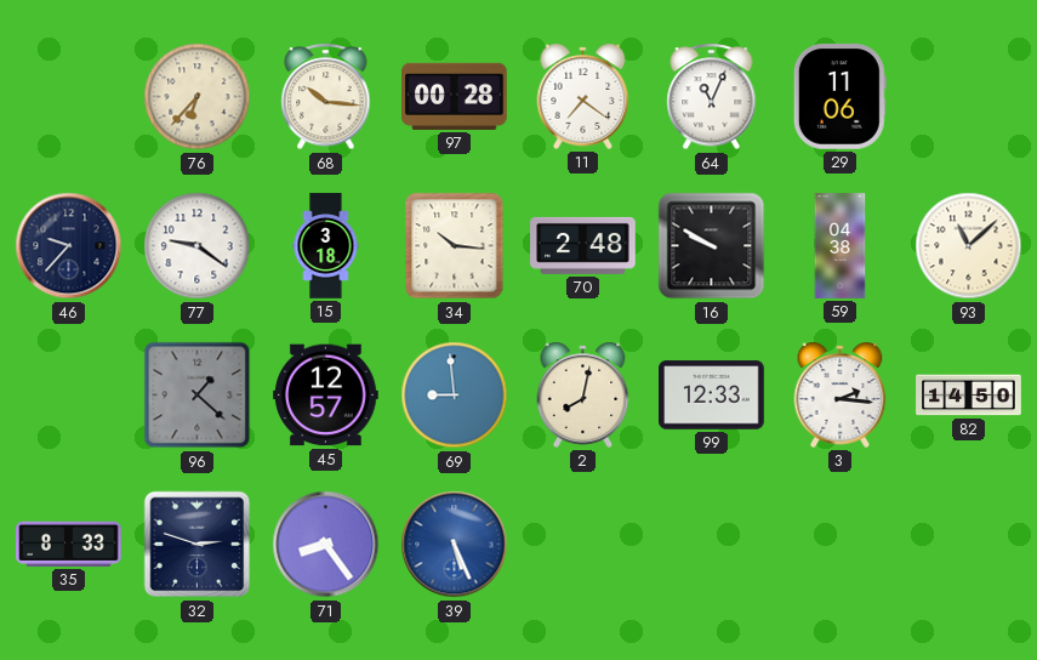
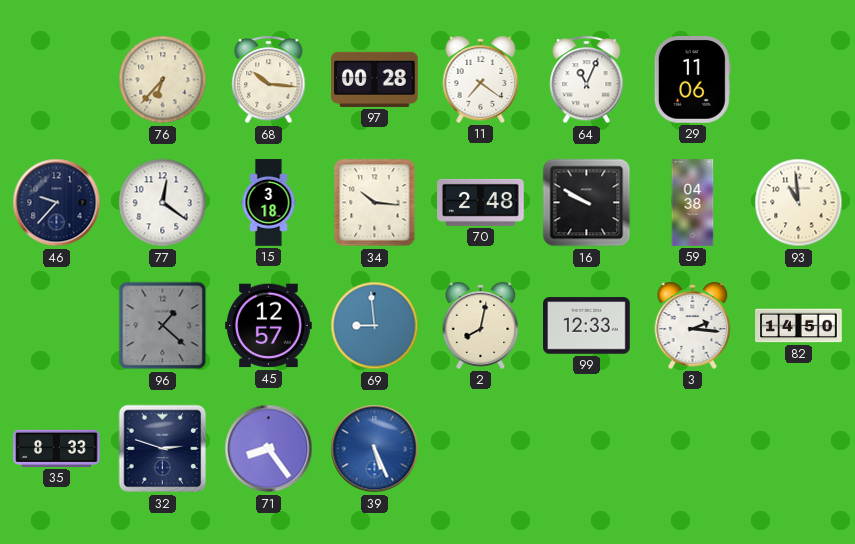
77: 9:21 -> 12:21 (163, 203)
93: 11:08 -> 10:59 (799, 203)
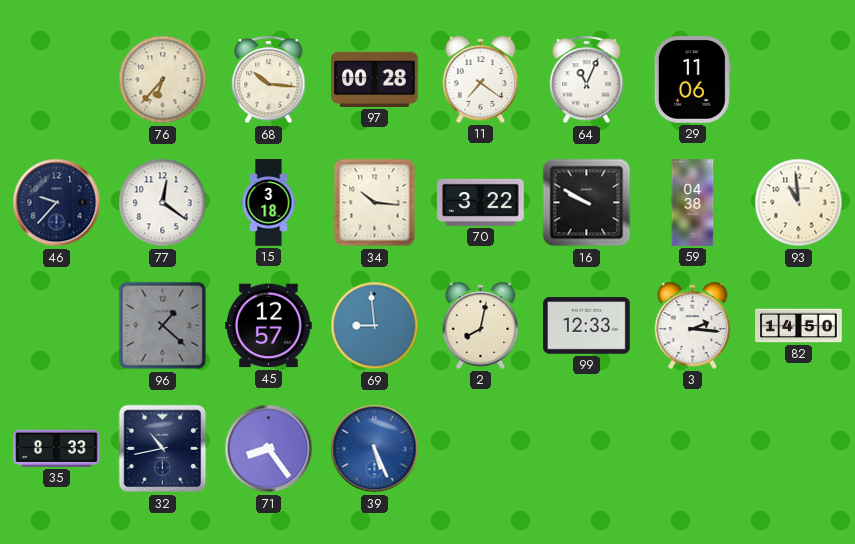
70: 2:48 -> 3:22 (481, 202)
32: 2:48 -> 10:43 (163, 449)
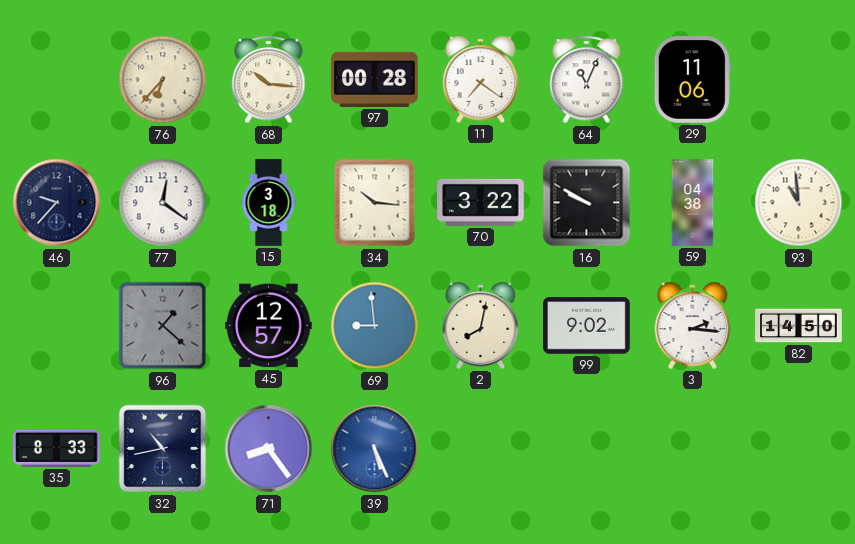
99: 12:33 -> 9:02 (587, 326)
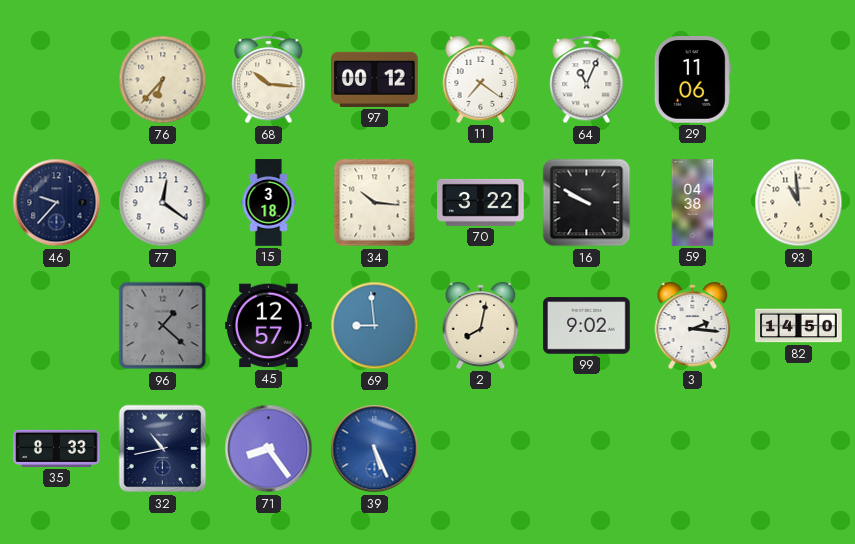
97: 00:28 -> 00:12 (375, 79)
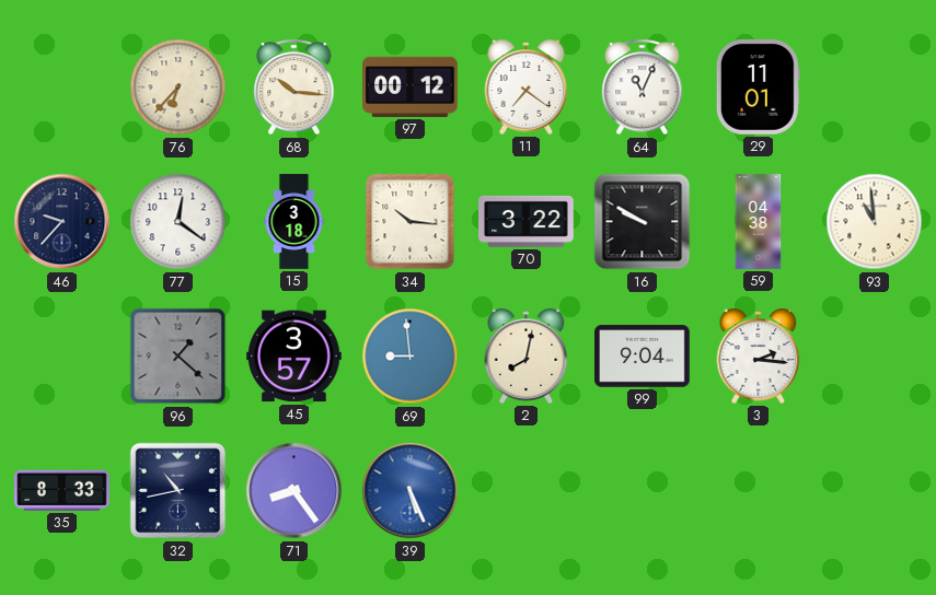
29: 11:06 -> 11:01 (758, 87)
45: 12:57 -> 3:57 (294, 357)
99: 9:02 -> 9:04 (643, 357)
82: 14:50 -> none (799, 326)
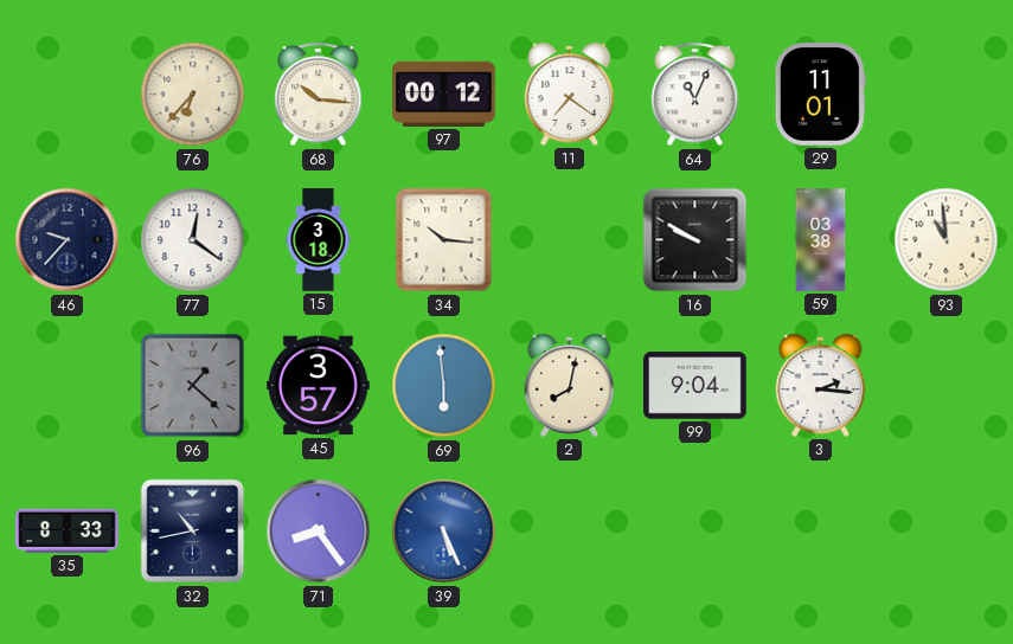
70: 3:22 -> none (527, 221)
59: 04:38 -> 03:38 (821, 240)
69: 8:59 -> 5:59 (444, 386)
